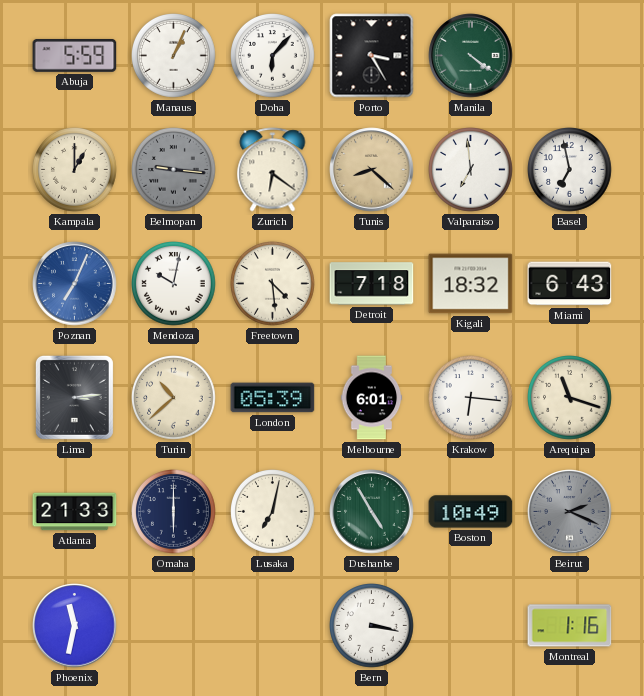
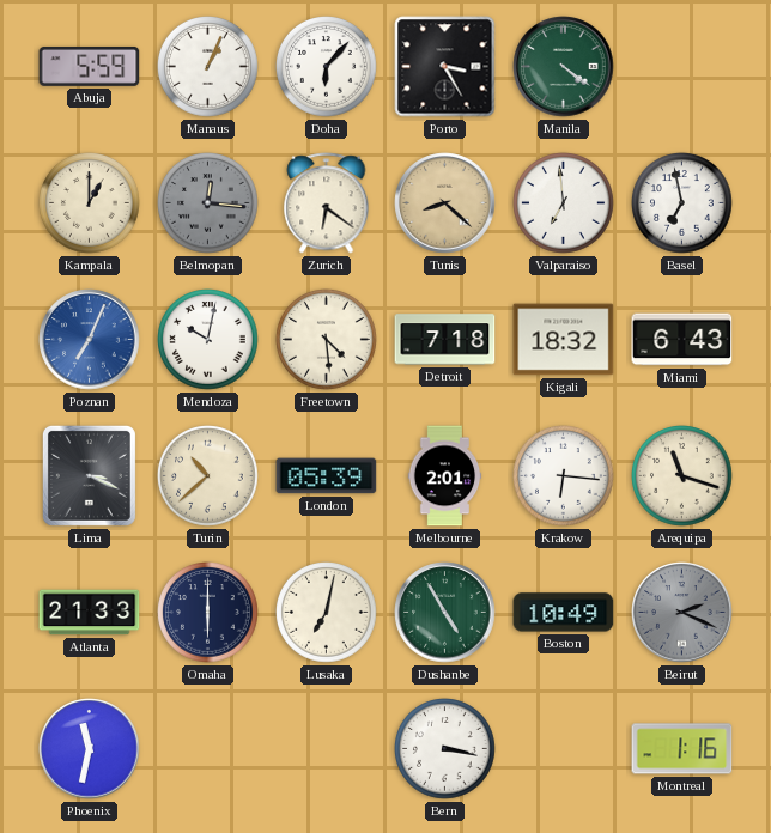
Belmopan: 9:16 -> 12:16 (208, 203)
Lima: 3:14 -> 3:19 (89, 475)
Melbourne: 6:01 -> 2:01 (445, 476)
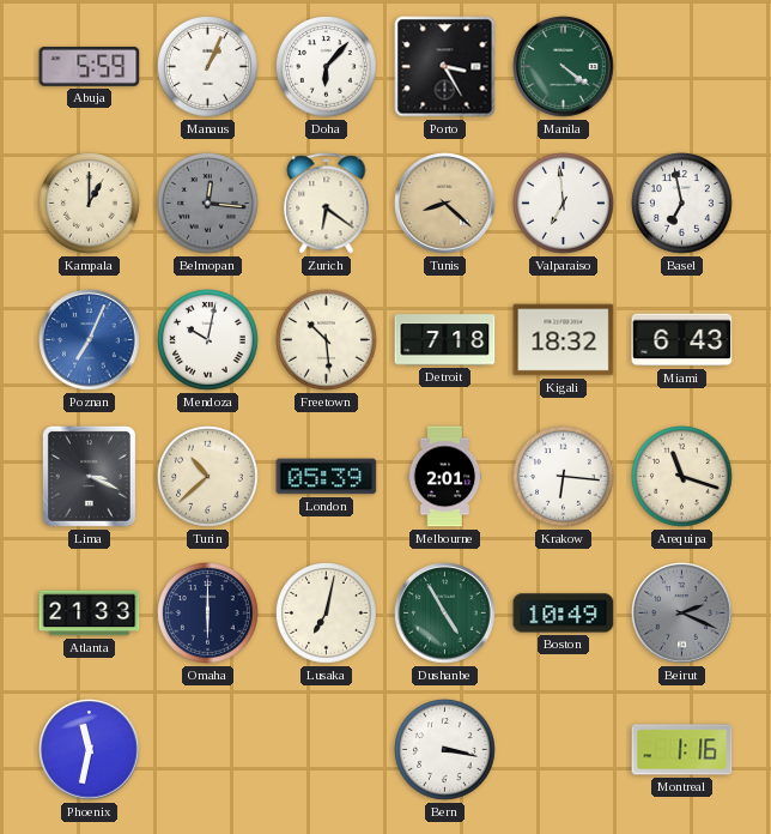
Freetown: 4:29 -> 10:29 (327, 340)
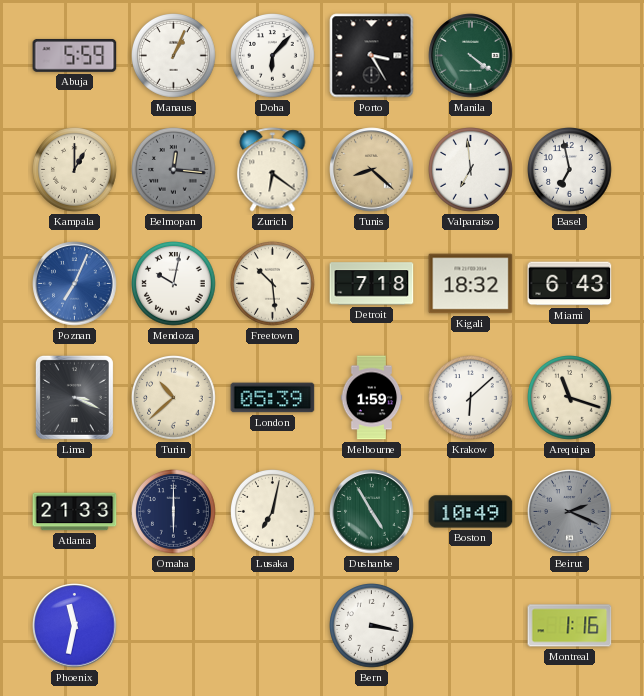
Melbourne: 2:01 -> 1:59 (372, 398)
Krakow: 6:16 -> 6:08 (471, 398)
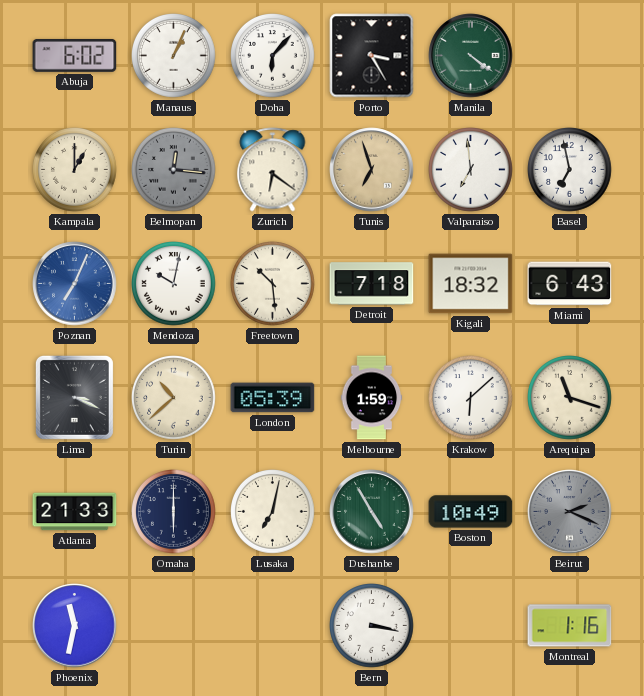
Abuja: 5:59 -> 6:02 (75, 55)
Tunis: 8:22 -> 6:57 (372, 170)
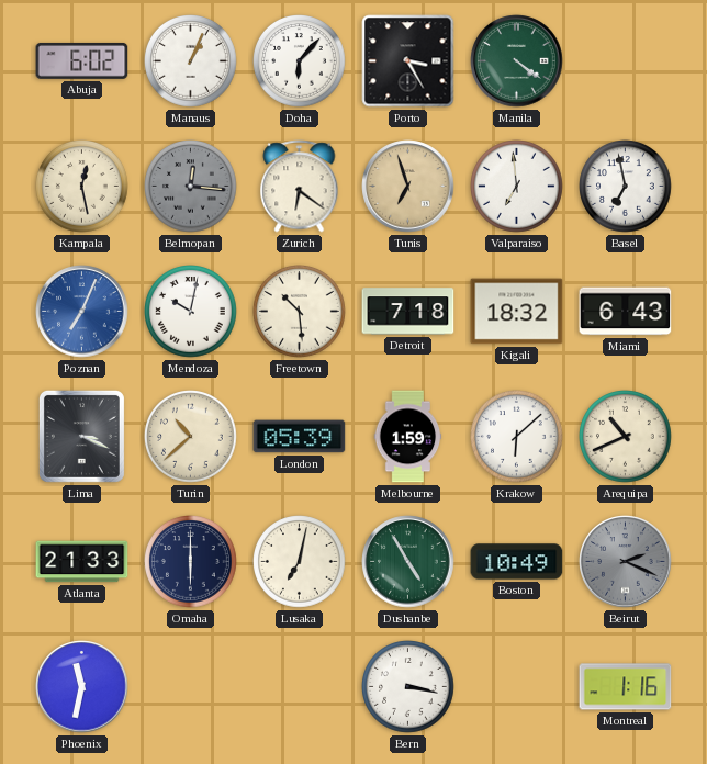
Kampala: 1:00 -> 12:28 (82, 187)
Arequipa: 11:18 -> 10:41 (626, 437)
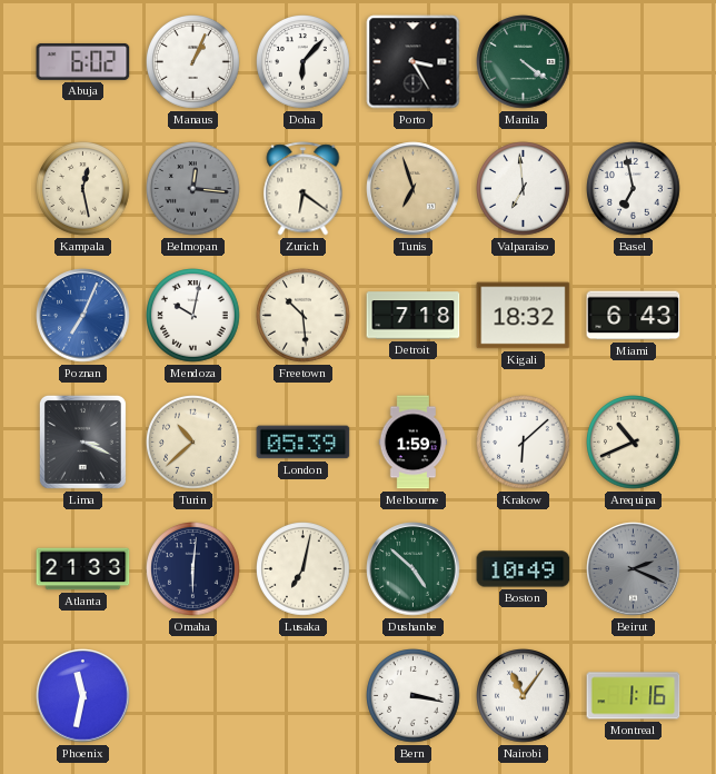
Omaha: 6:00 -> 6:01 (193, 569)
Dushanbe: 4:55 -> 4:52 (414, 569)
Nairobi: none -> 11:06 (524, 696)
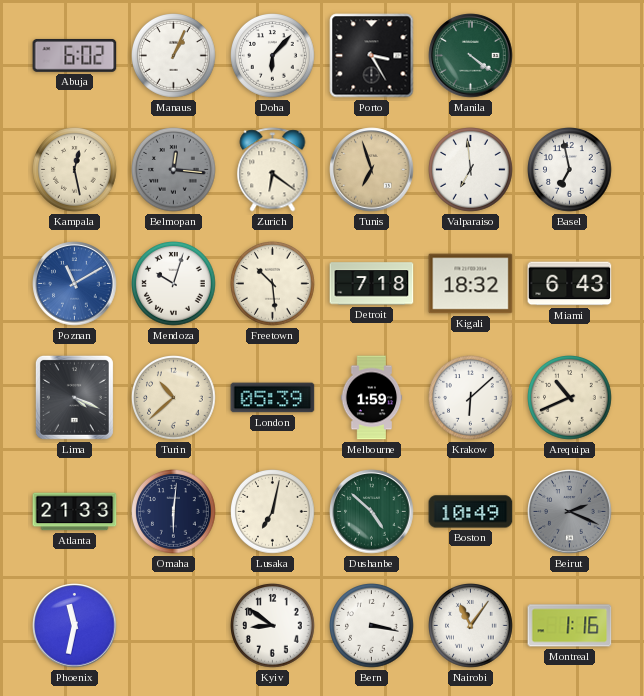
Poznan: 7:04 -> 11:10 (75, 284)
Mendoza: 10:02 -> 10:03 (174, 284)
Lima: 3:19 -> 4:19 (74, 397)
Kyiv: none -> 8:51 (273, 626)
